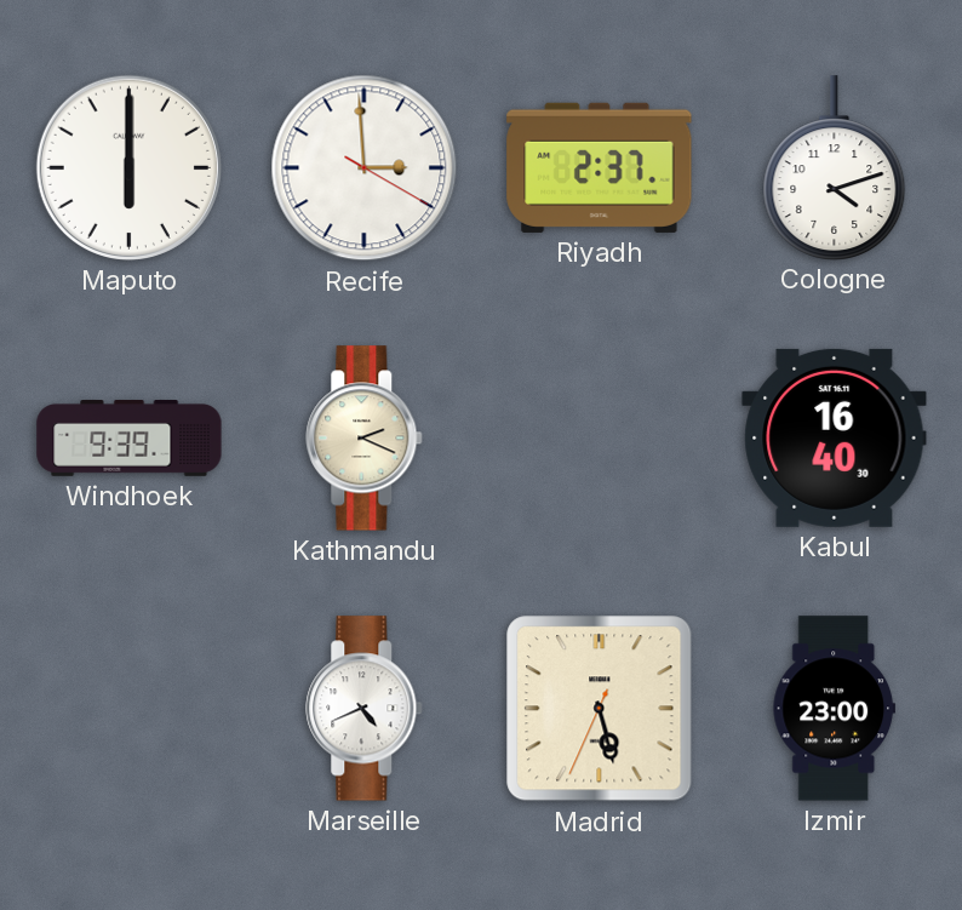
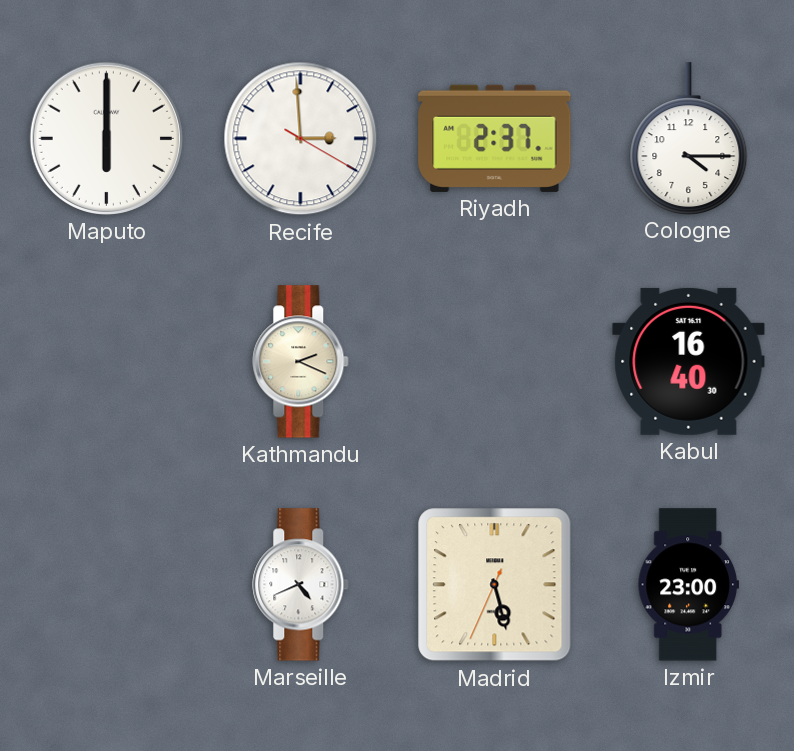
Cologne: 4:12 -> 4:15 (689, 138)
Windhoek: 9:39 -> none (130, 439)
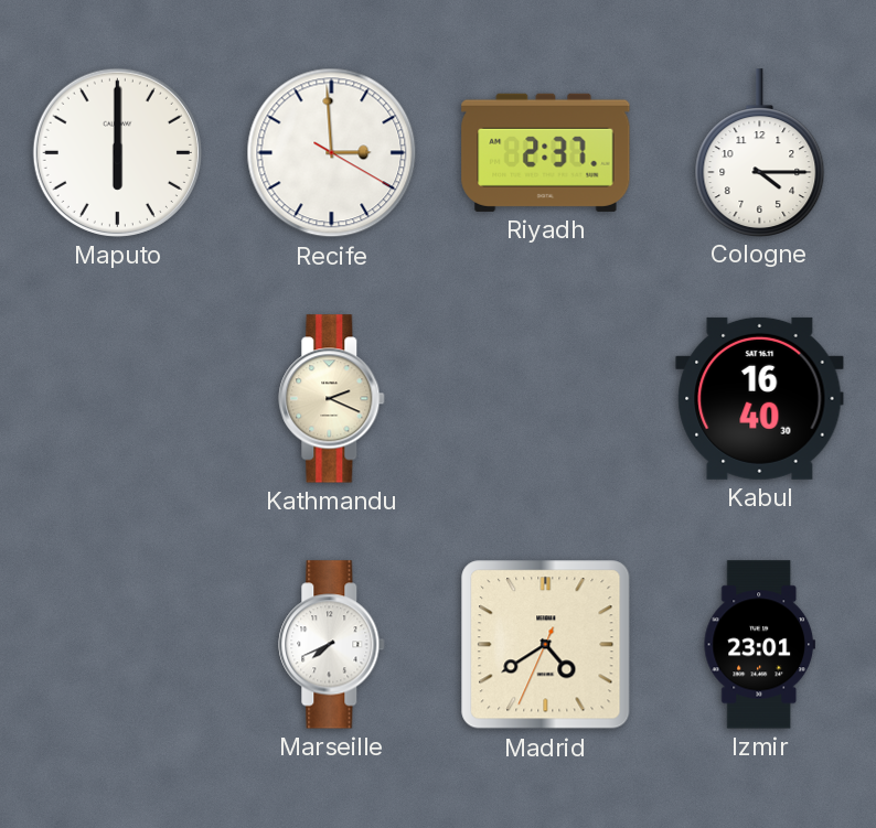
Marseille: 4:41 -> 7:41 (332, 645)
Madrid: 5:27 -> 4:39 (546, 645)
Izmir: 23:00 -> 23:01 (759, 645)
